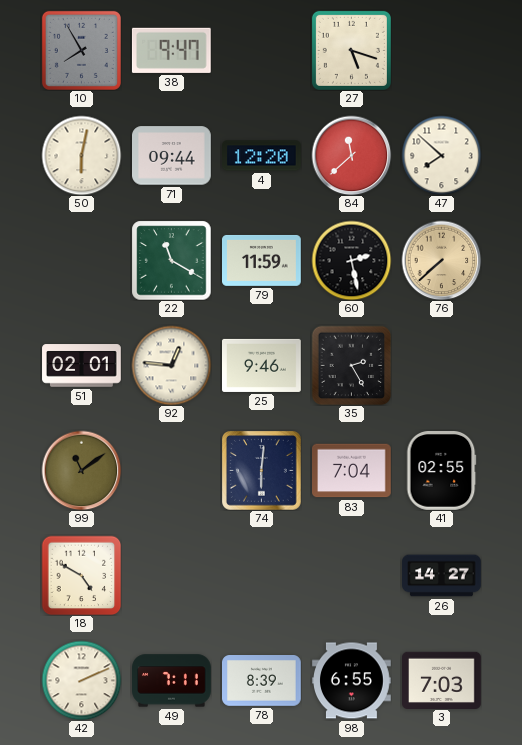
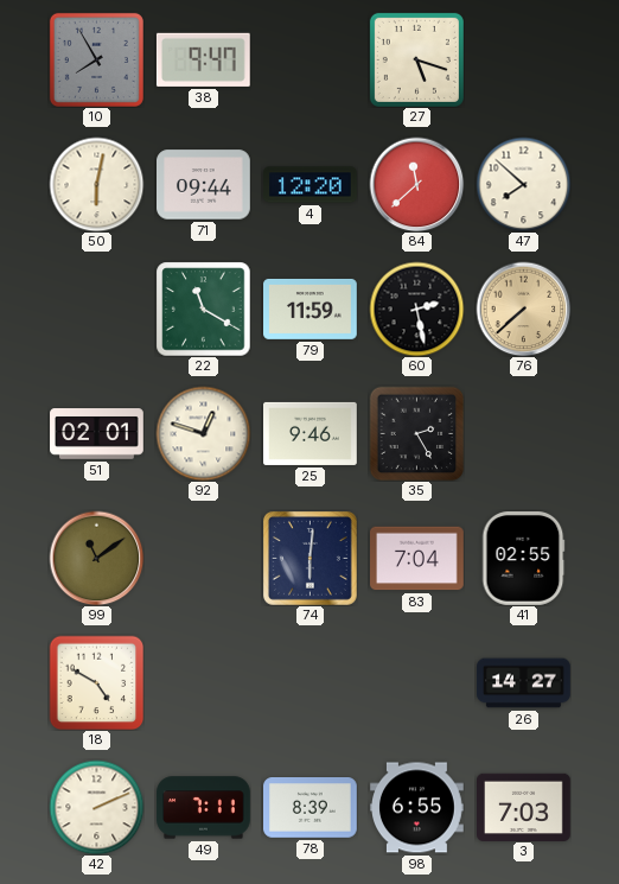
92: 12:46 -> 12:48 (203, 433)
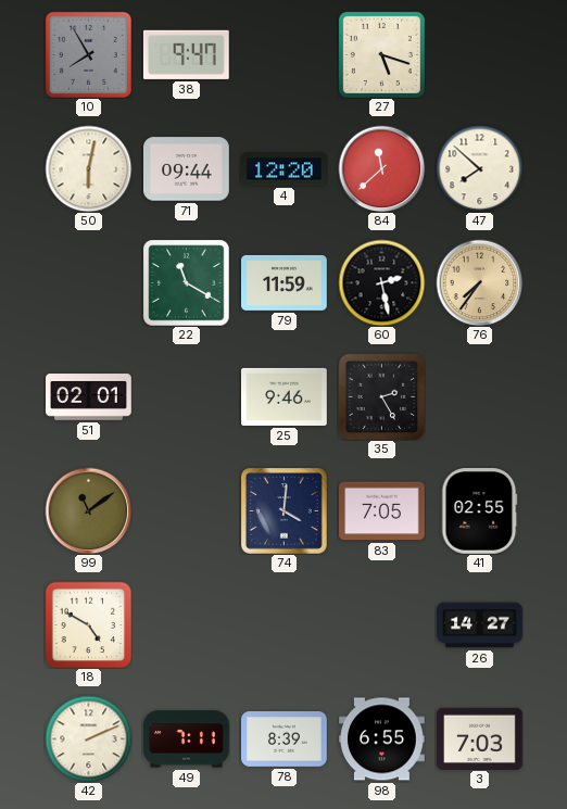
76: 7:38 -> 7:36 (479, 282)
92: 12:48 -> none (203, 433)
74: 6:01 -> 4:01 (285, 511)
83: 7:04 -> 7:05 (382, 511)
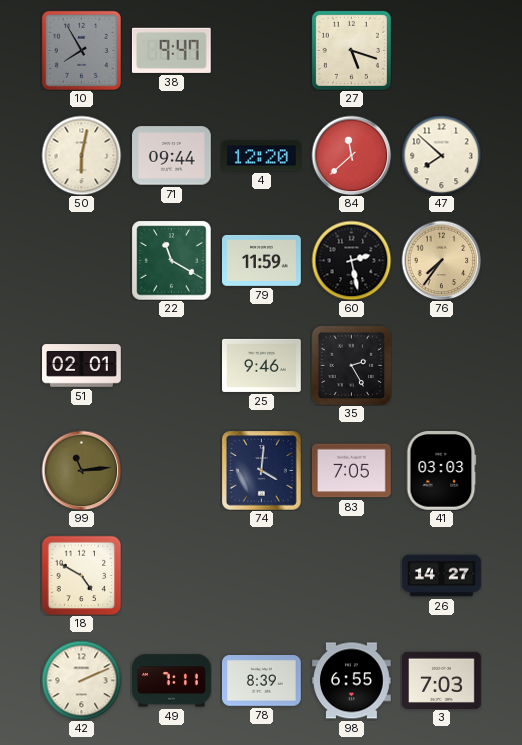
99: 11:09 -> 11:14 (81, 470)
41: 02:55 -> 03:03 (441, 471)
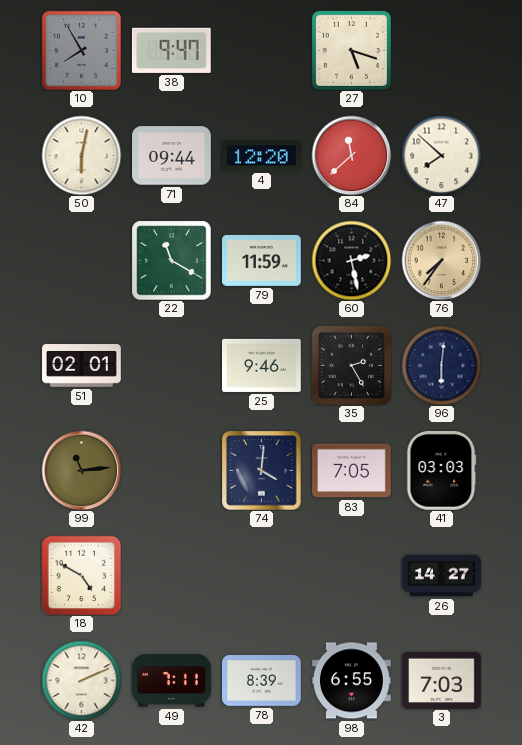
96: none -> 6:01 (441, 365)
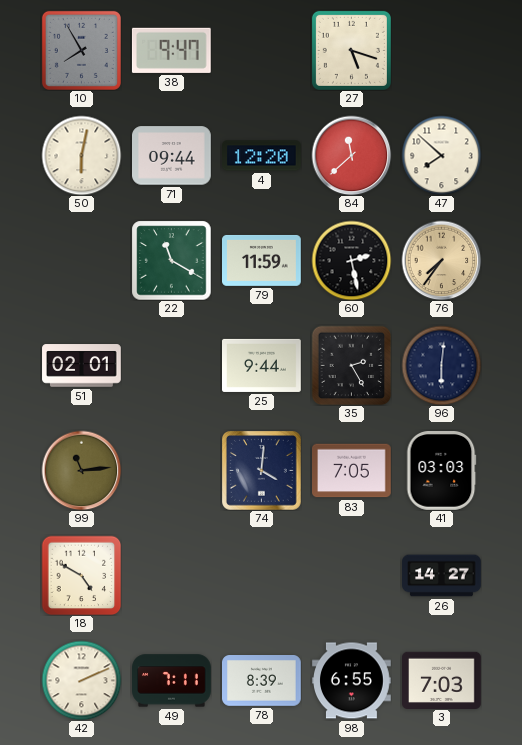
25: 9:46 -> 9:44 (262, 365)
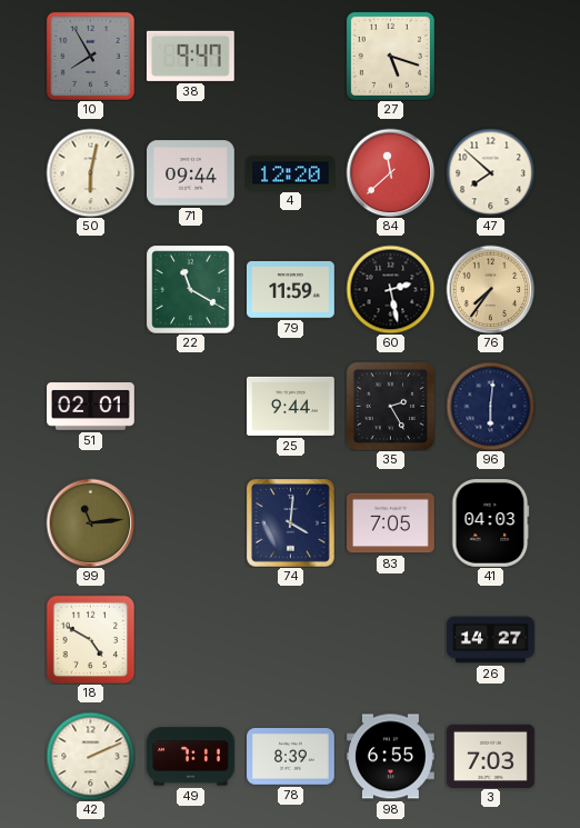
41: 03:03 -> 04:03 (490, 523)
